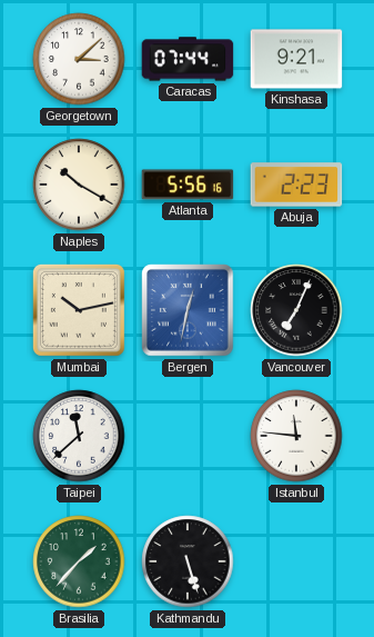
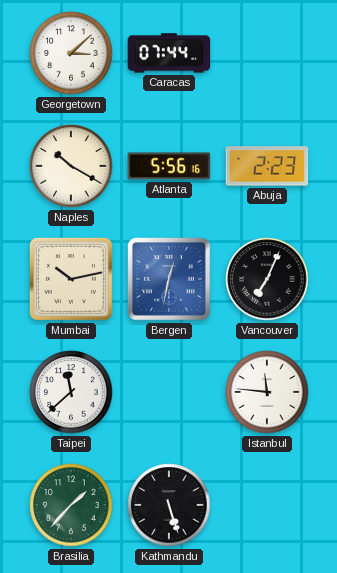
Kinshasa: 9:21 -> none (296, 59)
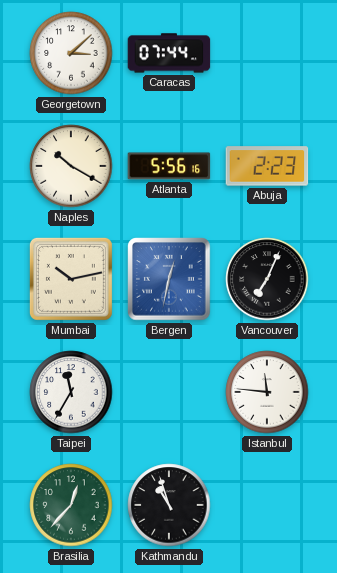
Taipei: 11:38 -> 11:35 (71, 392)
Brasilia: 1:37 -> 12:37 (71, 505)
Kathmandu: 5:27 -> 10:57 (169, 505)
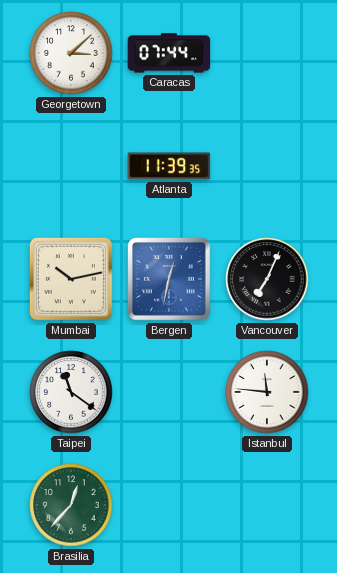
Naples: 10:20 -> none (71, 166)
Atlanta: 5:56 -> 11:39 (169, 166)
Abuja: 2:23 -> none (267, 166)
Taipei: 11:35 -> 11:21 (71, 392)
Kathmandu: 10:57 -> none (169, 505)
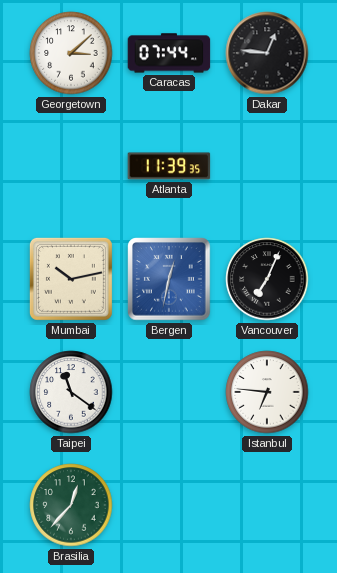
Dakar: none -> 12:46 (267, 53)
Istanbul: 11:46 -> 6:46 (267, 392)
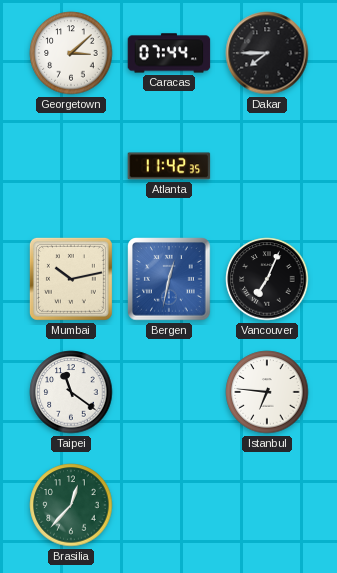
Dakar: 12:46 -> 7:45 (267, 53)
Atlanta: 11:39 -> 11:42 (169, 166)
